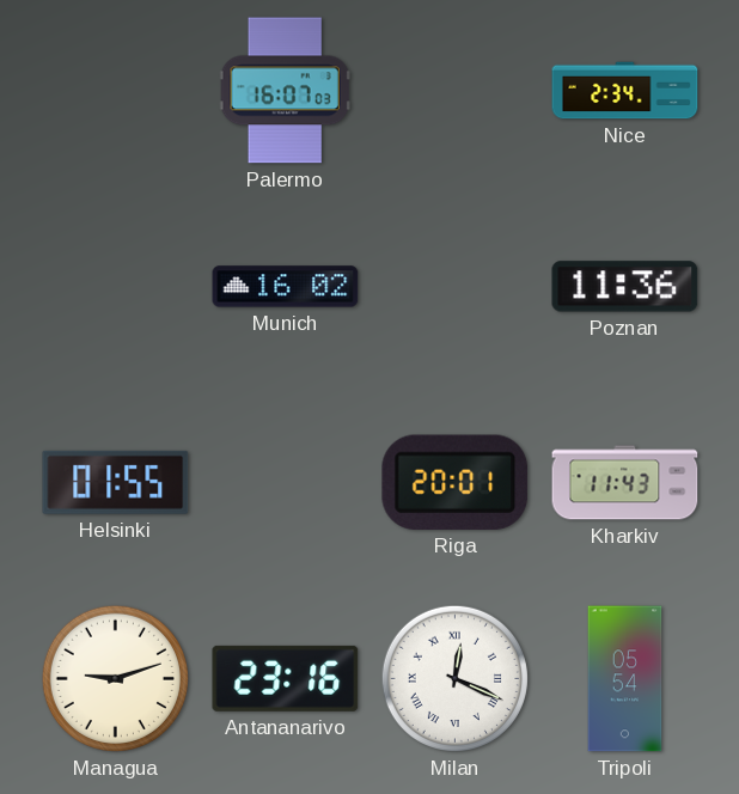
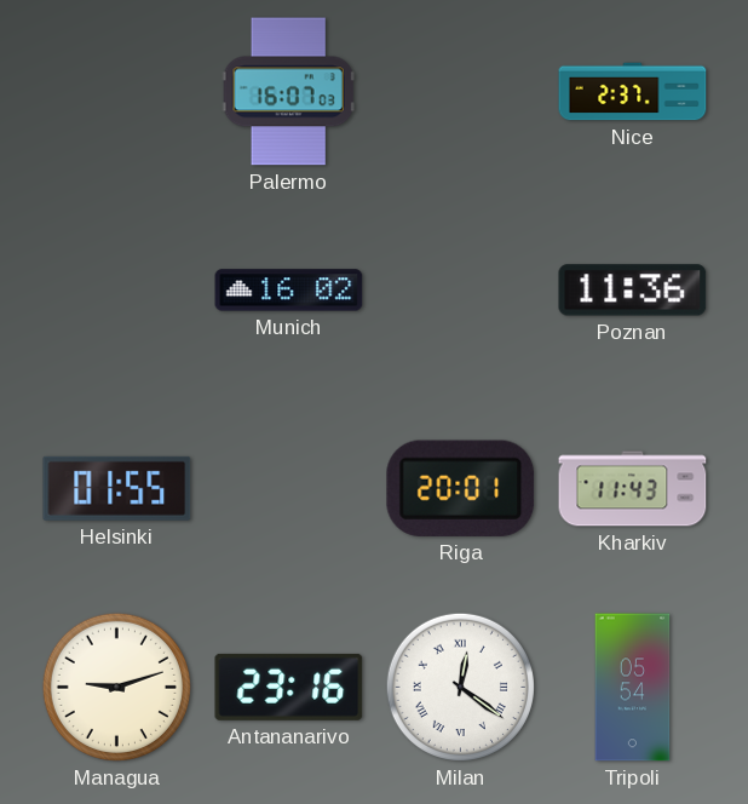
Nice: 2:34 -> 2:37 (633, 92)
Milan: 12:19 -> 12:21 (460, 687)
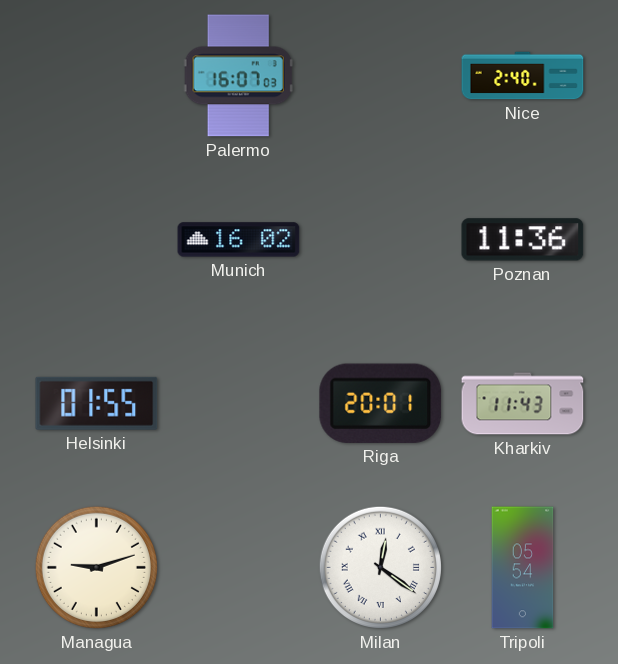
Nice: 2:37 -> 2:40 (523, 76)
Antananarivo: 23:16 -> none (289, 687)
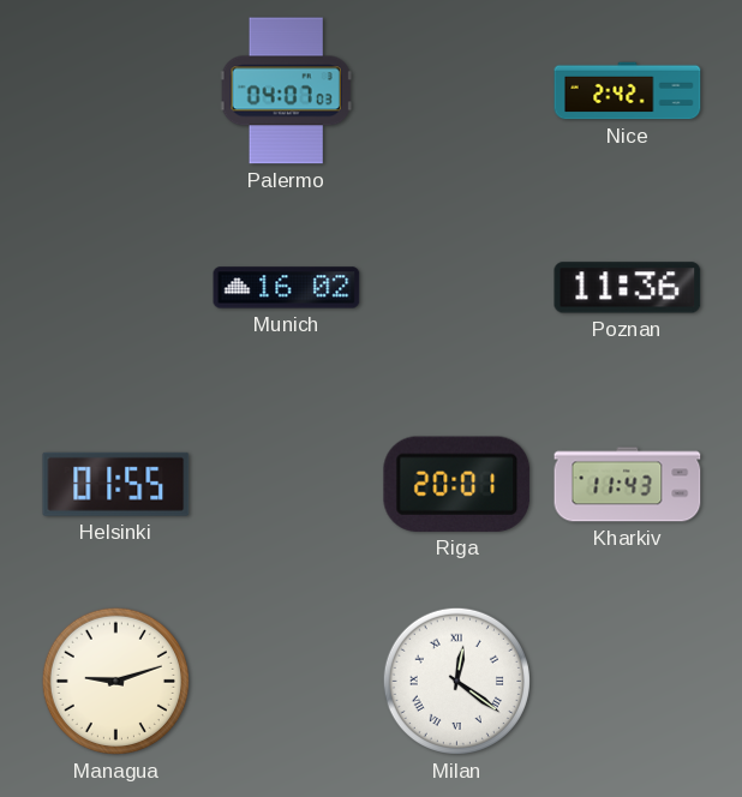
Palermo: 16:07 -> 04:07 (286, 91)
Nice: 2:40 -> 2:42 (628, 91)
Tripoli: 05:54 -> none (523, 568)
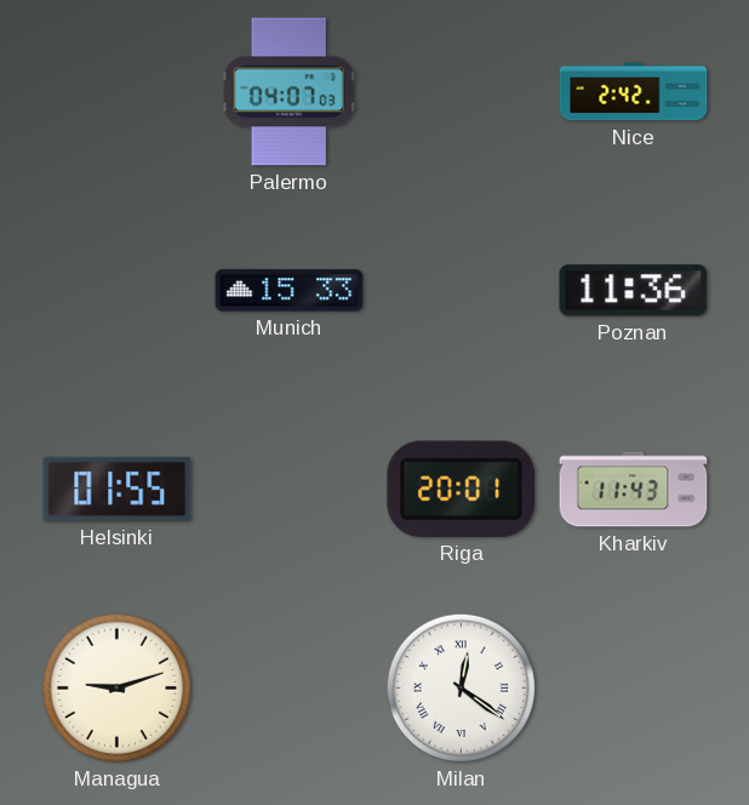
Munich: 16:02 -> 15:33 (290, 291)
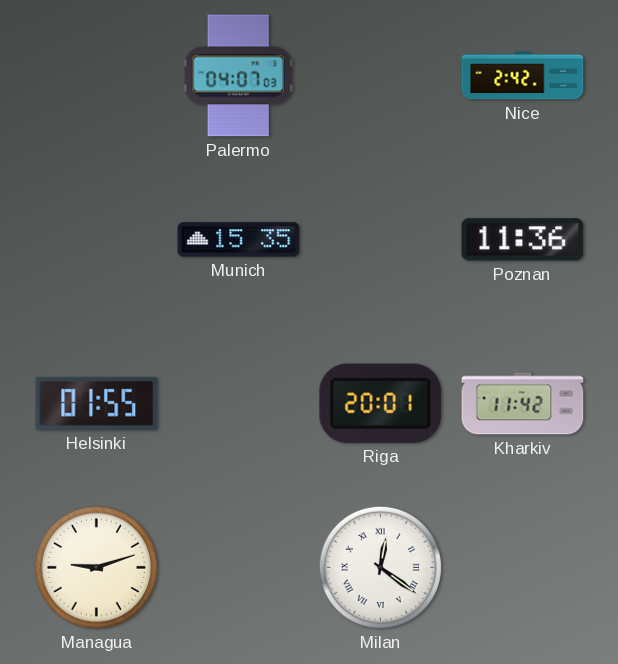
Munich: 15:33 -> 15:35 (239, 240)
Kharkiv: 11:43 -> 11:42 (523, 404)
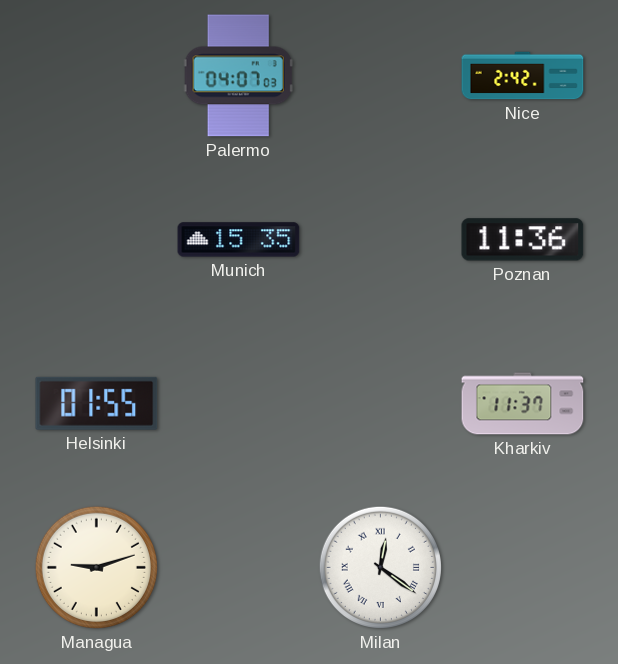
Riga: 20:01 -> none (381, 403)
Kharkiv: 11:42 -> 11:37 (523, 404)
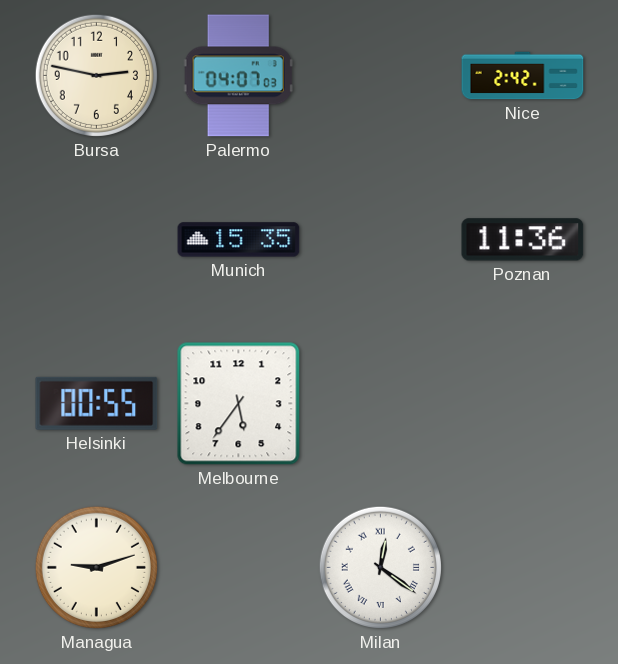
Bursa: none -> 2:47 (96, 75)
Helsinki: 01:55 -> 00:55 (97, 403)
Melbourne: none -> 5:36 (239, 404)
Kharkiv: 11:37 -> none (523, 404)
